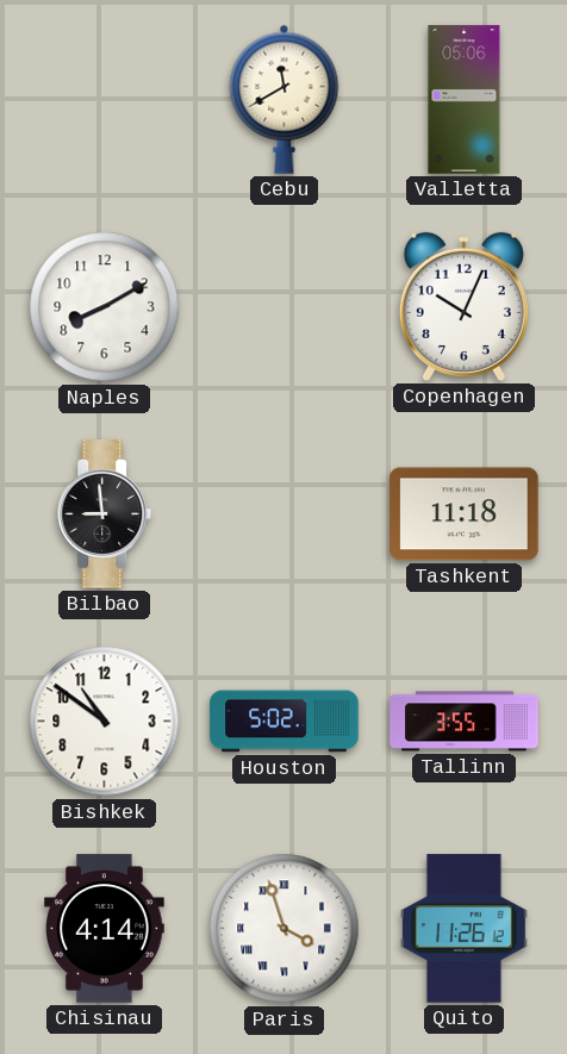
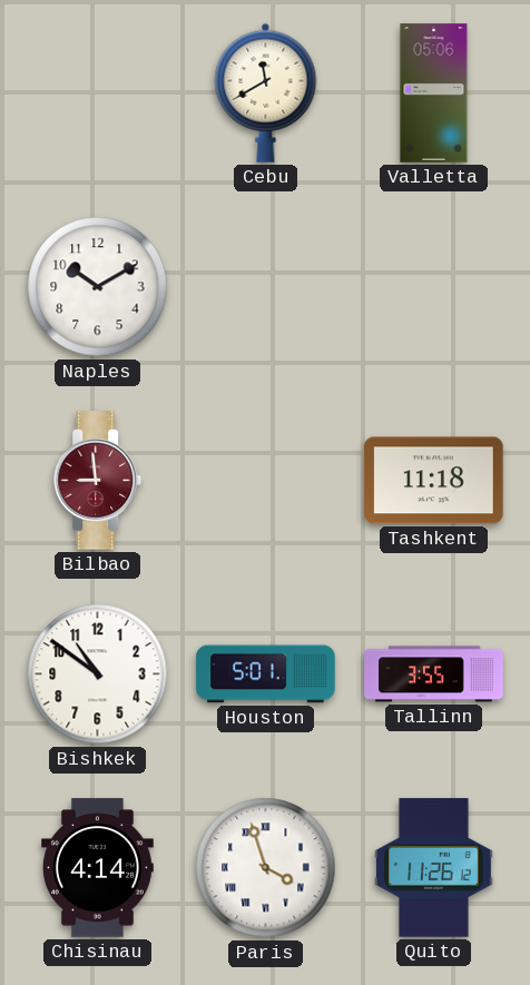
Naples: 8:10 -> 10:10 (98, 287)
Copenhagen: 10:04 -> none (463, 306)
Bilbao dial: black -> burgundy (98, 481)
Houston: 5:02 -> 5:01 (266, 674)
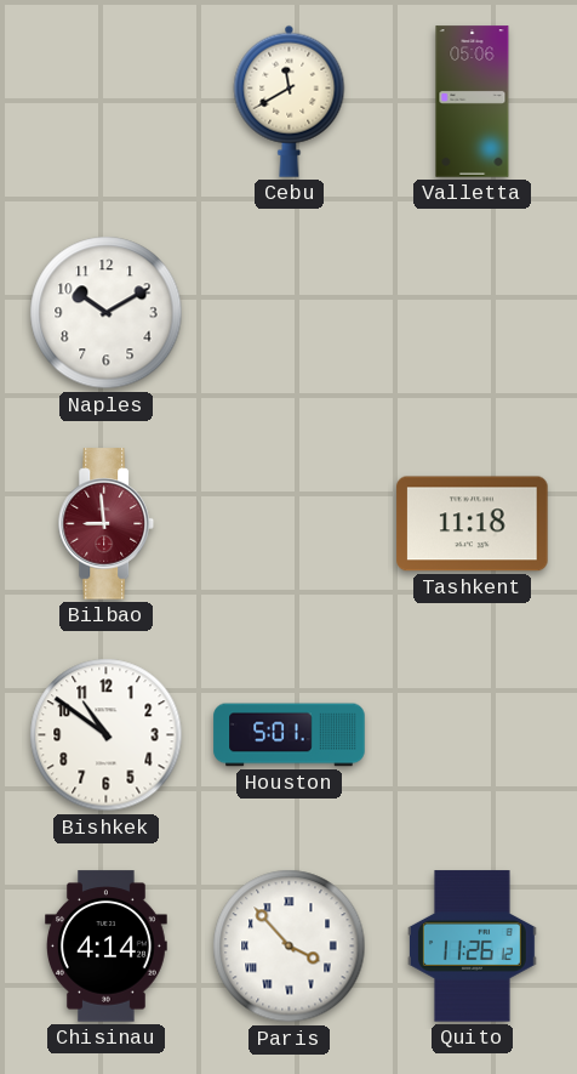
Tallinn: 3:55 -> none (434, 674)
Paris: 3:57 -> 3:53 (290, 947)
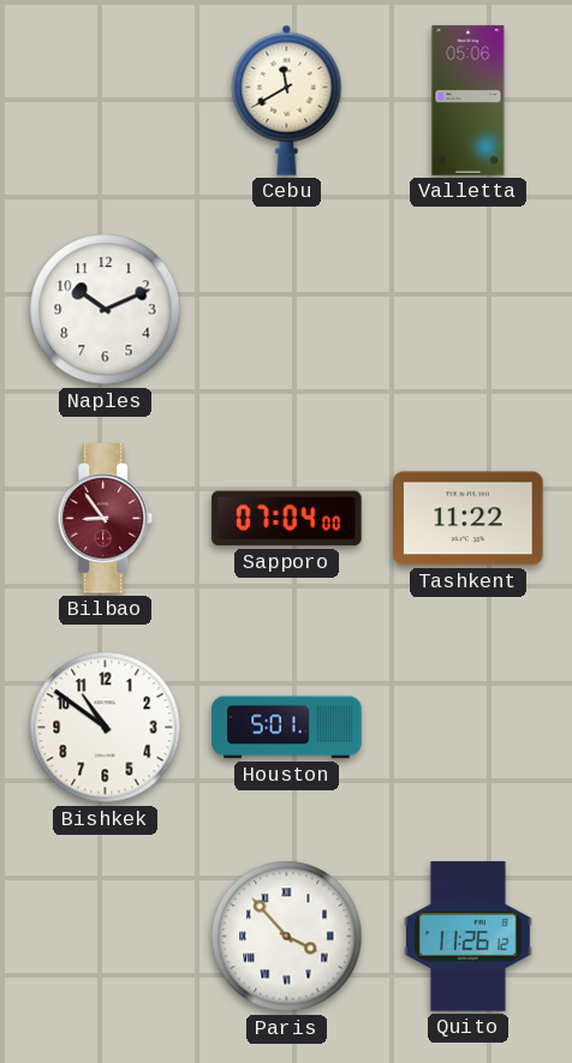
Naples: 10:10 -> 10:11 (106, 310)
Bilbao: 8:59 -> 8:54 (106, 519)
Sapporo: none -> 07:04 (287, 519)
Tashkent: 11:18 -> 11:22 (469, 519)
Chisinau: 4:14 -> none (107, 947)
